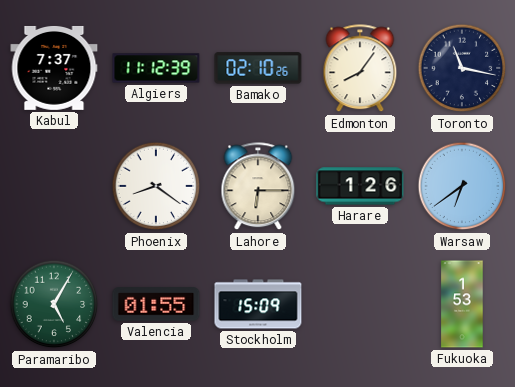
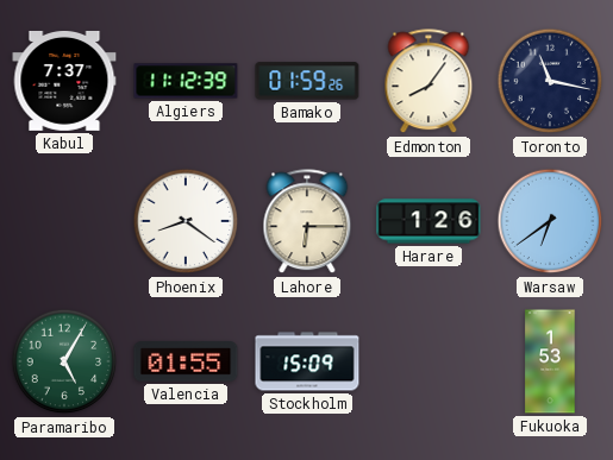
Bamako: 02:10 -> 01:59 (307, 81)
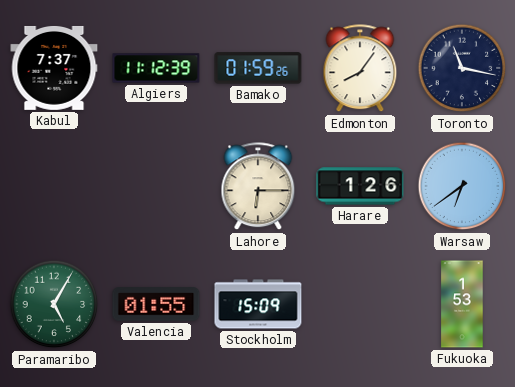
Phoenix: 8:21 -> none (186, 221)
